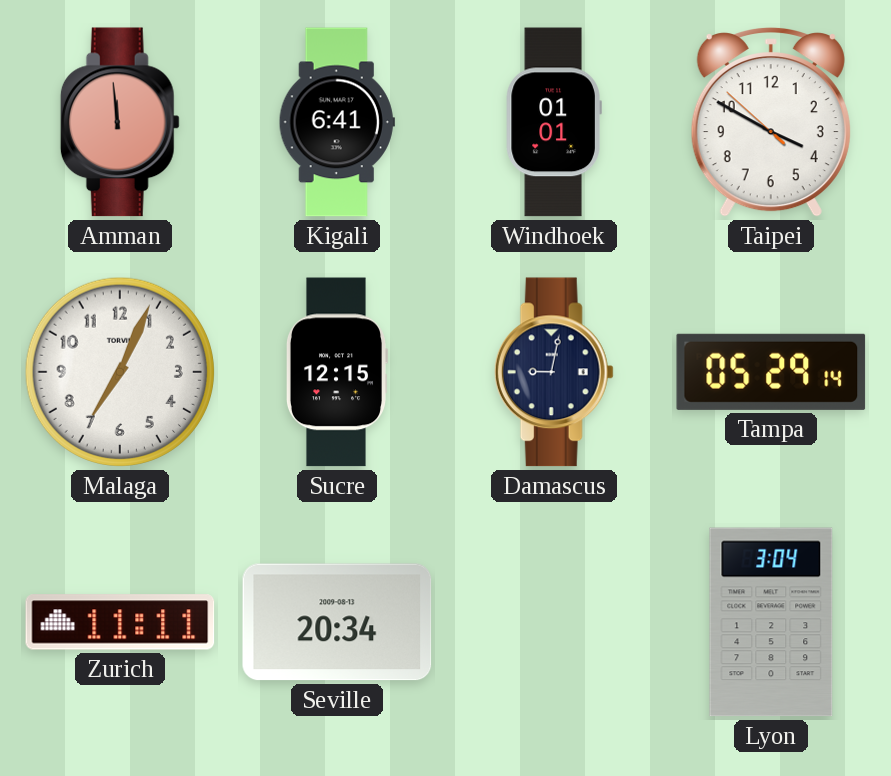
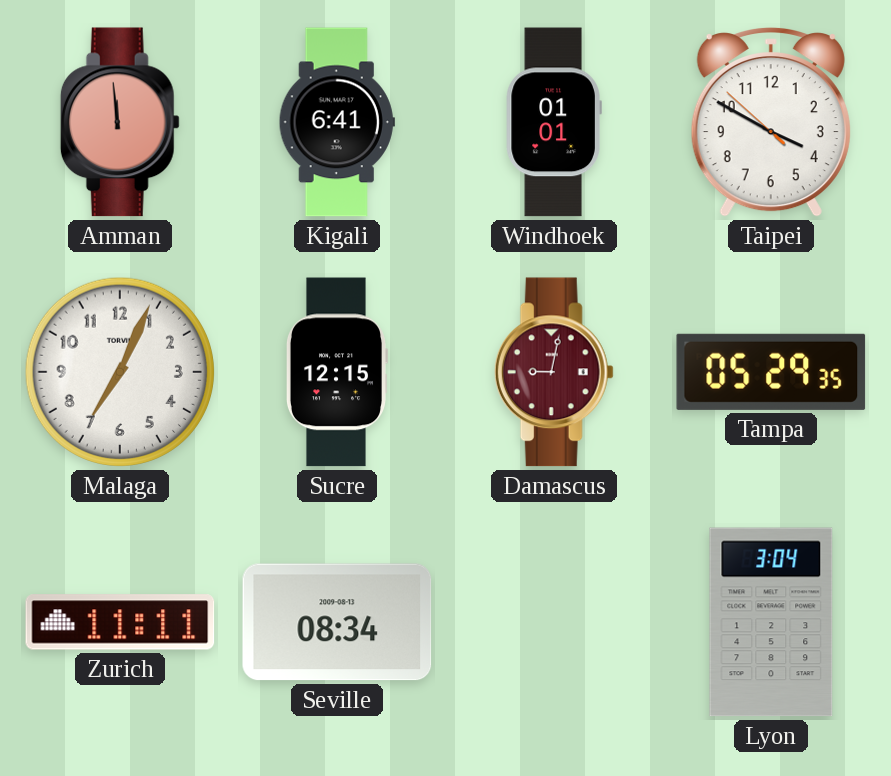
Damascus dial: navy -> burgundy (554, 372)
Tampa: 05:29:14 -> 05:29:35 (771, 372)
Seville: 20:34 -> 08:34 (337, 622)
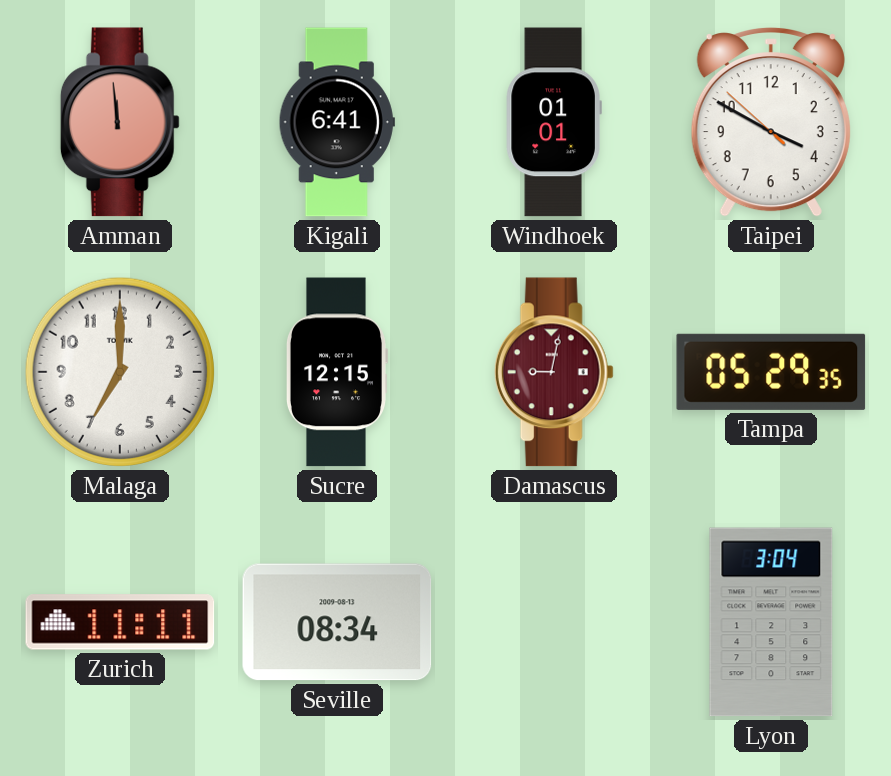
Malaga: 7:04 -> 7:00 (120, 372)
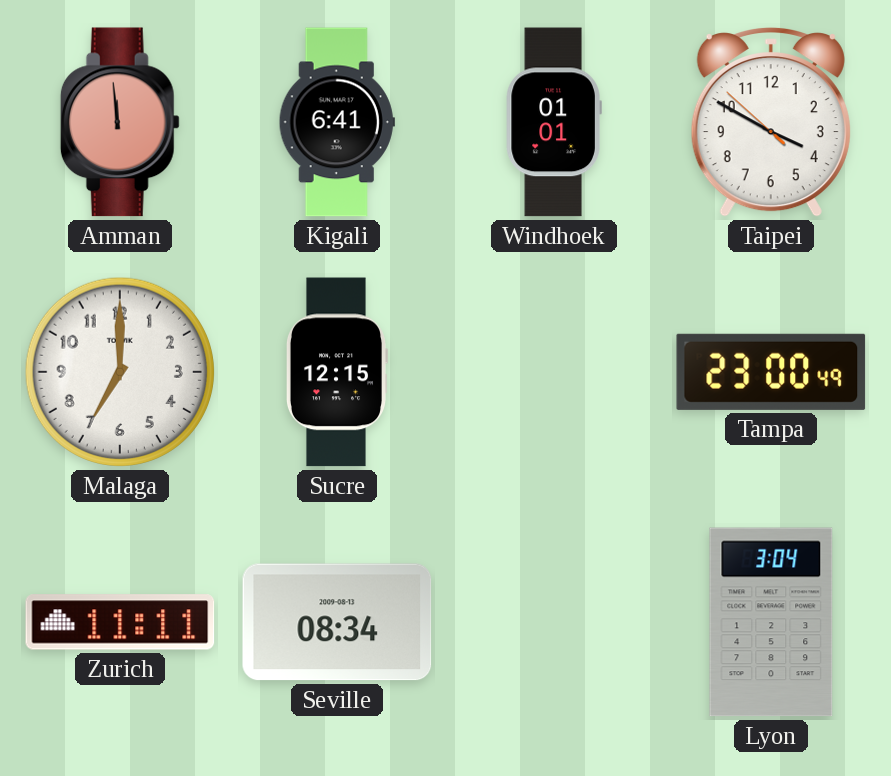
Damascus: 9:02 -> none (554, 372)
Tampa: 05:29 -> 23:00 (771, 372)
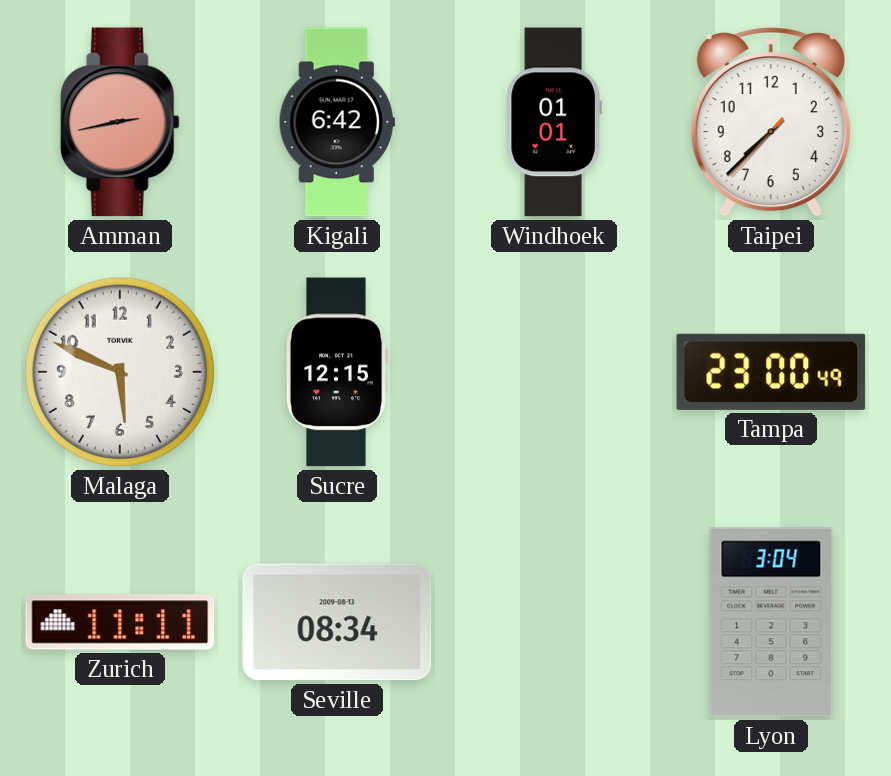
Amman: 11:59 -> 2:43 (120, 122)
Kigali: 6:41 -> 6:42 (337, 122)
Taipei: 3:49 -> 7:37 (771, 123)
Malaga: 7:00 -> 5:49 (120, 372)
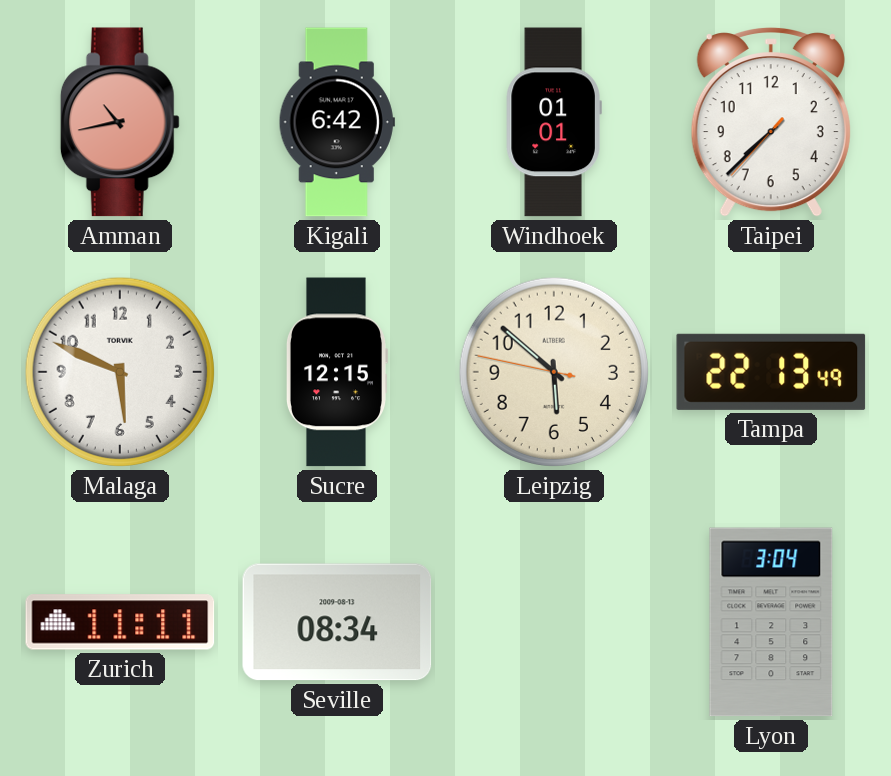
Amman: 2:43 -> 10:43 (120, 122)
Leipzig: none -> 5:51 (554, 372)
Tampa: 23:00 -> 22:13 (771, 372)
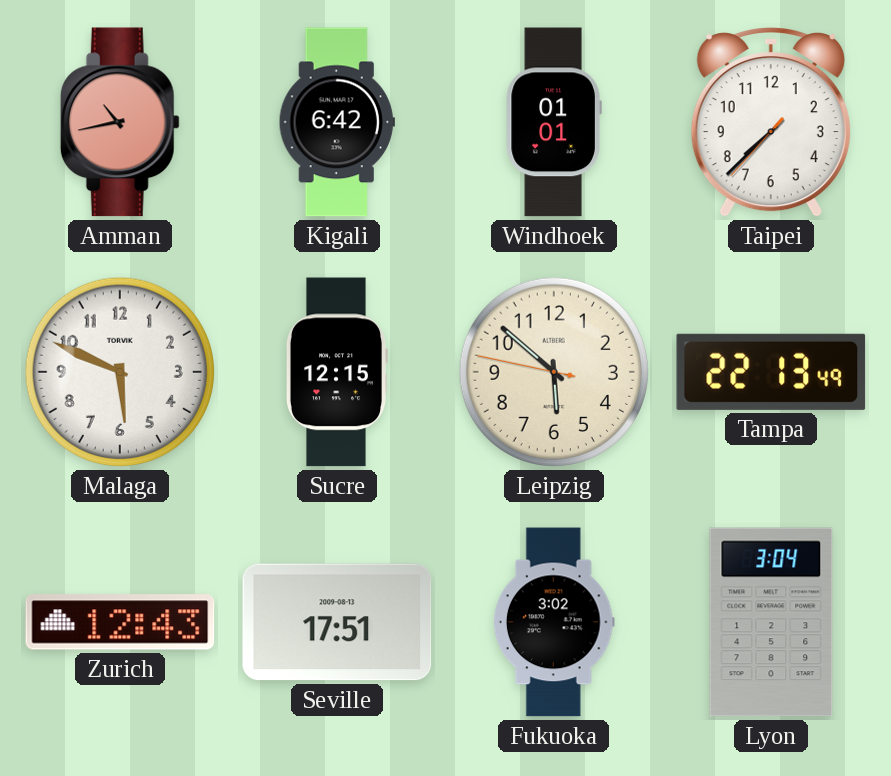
Zurich: 11:11 -> 12:43 (120, 622)
Seville: 08:34 -> 17:51 (337, 622)
Fukuoka: none -> 3:02 (554, 622)
